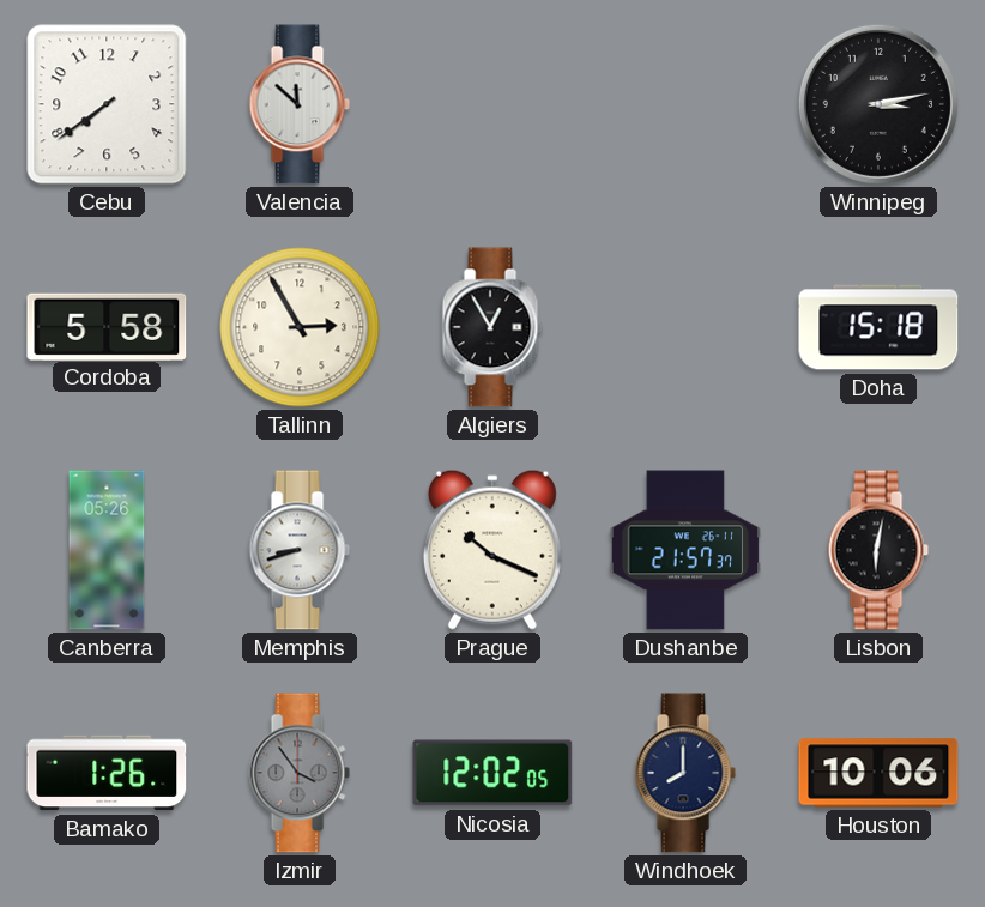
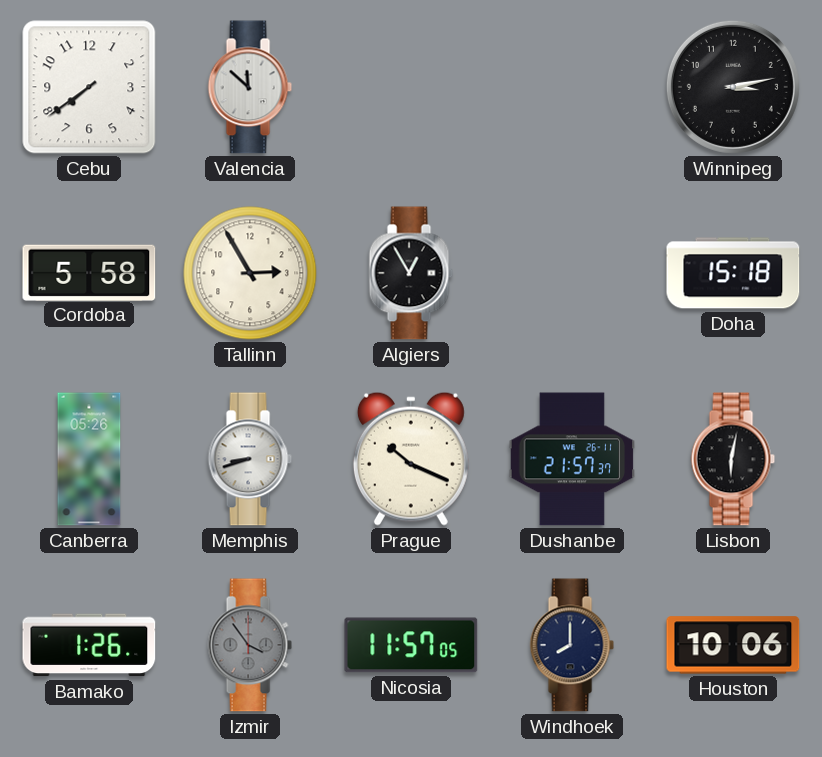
Nicosia: 12:02 -> 11:57 (411, 645)
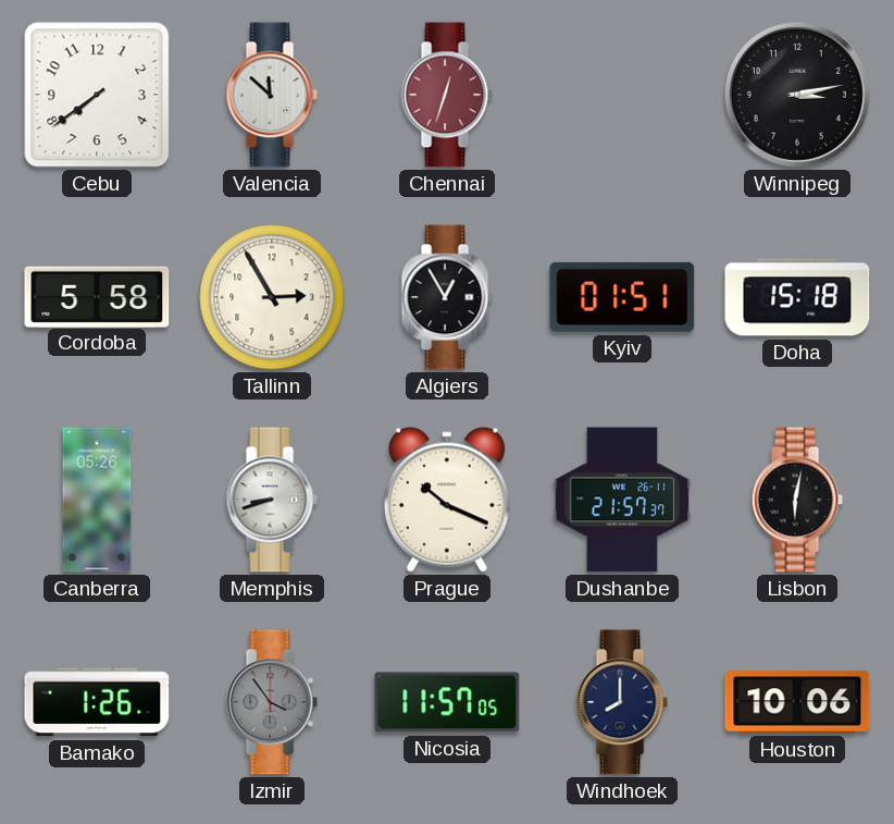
Chennai: none -> 12:33 (447, 95)
Kyiv: none -> 01:51 (622, 297)
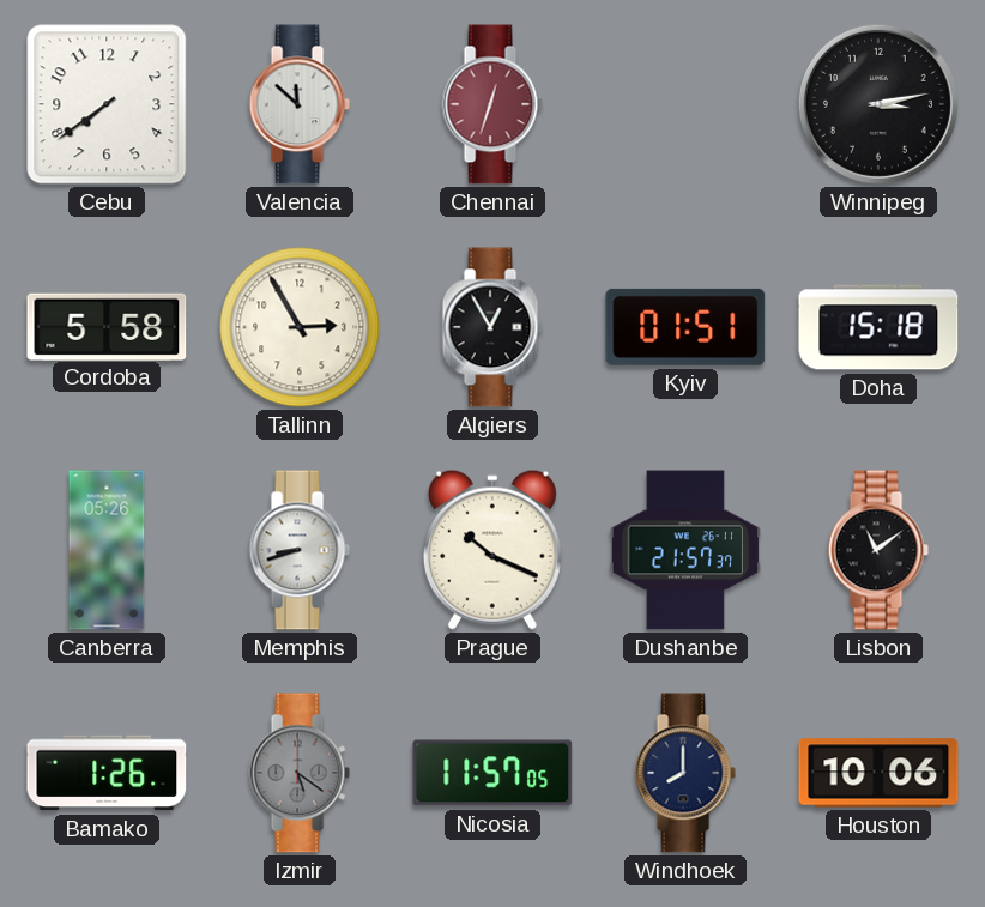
Lisbon: 6:02 -> 11:09 (878, 550)
Izmir: 3:54 -> 5:21 (300, 773)
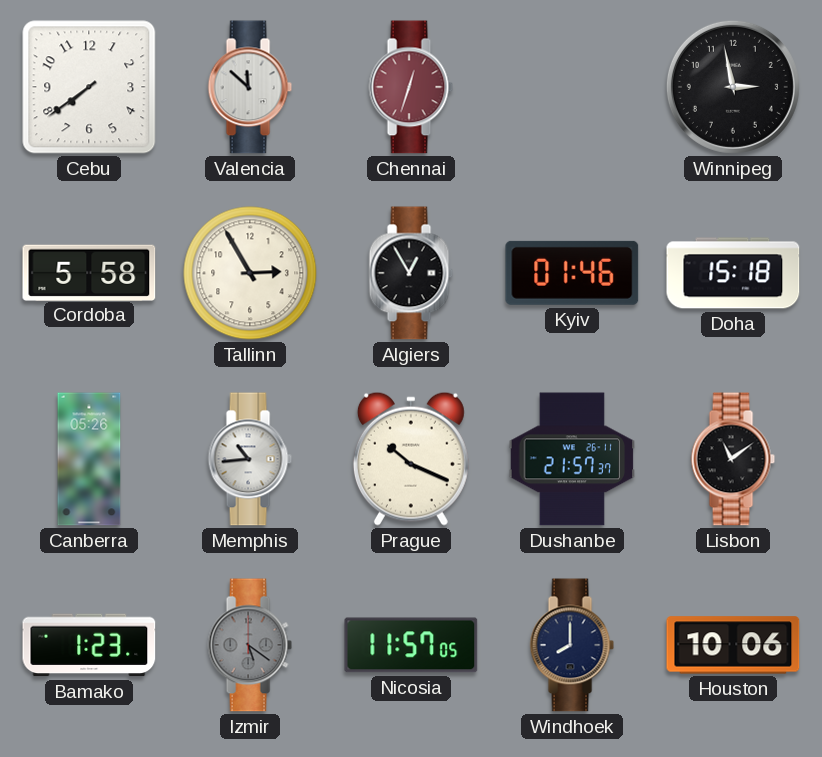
Winnipeg: 3:13 -> 2:58 (733, 87)
Kyiv: 01:51 -> 01:46 (572, 273)
Memphis: 8:42 -> 10:44 (250, 459)
Bamako: 1:26 -> 1:23 (89, 645)
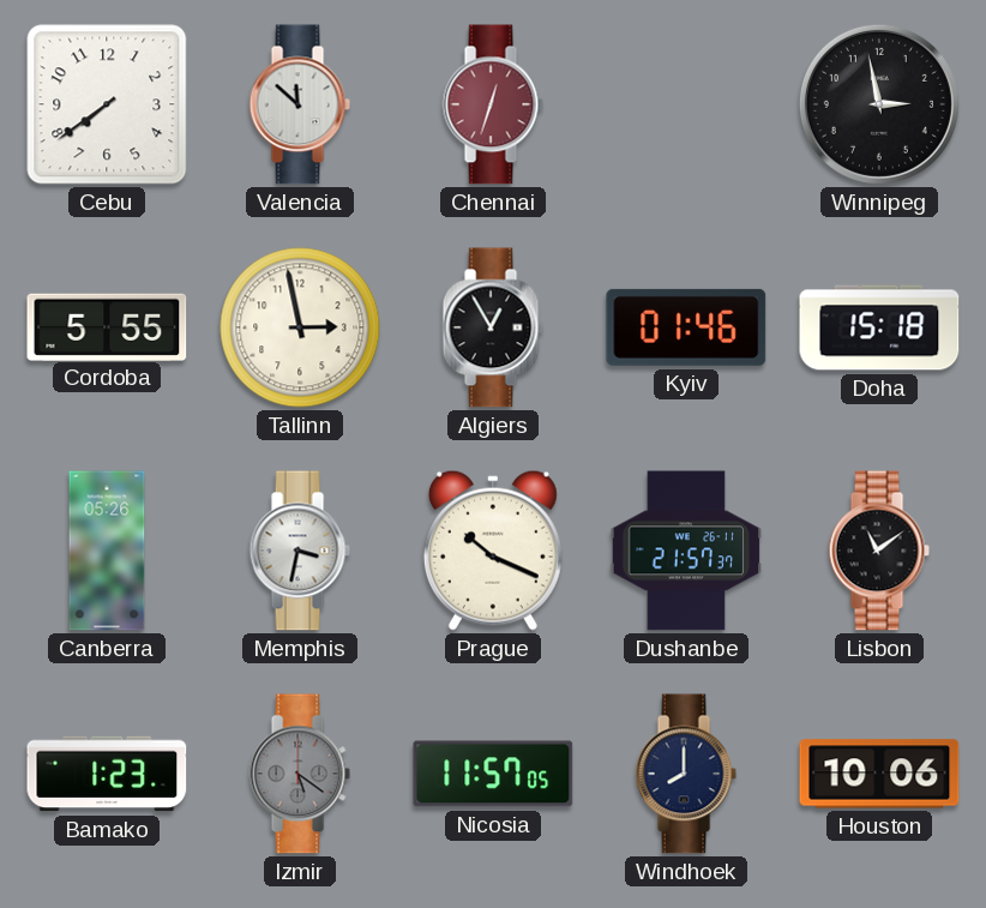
Cordoba: 5:58 -> 5:55 (107, 326)
Tallinn: 2:55 -> 2:58 (300, 327)
Memphis: 10:44 -> 3:32 (300, 551)
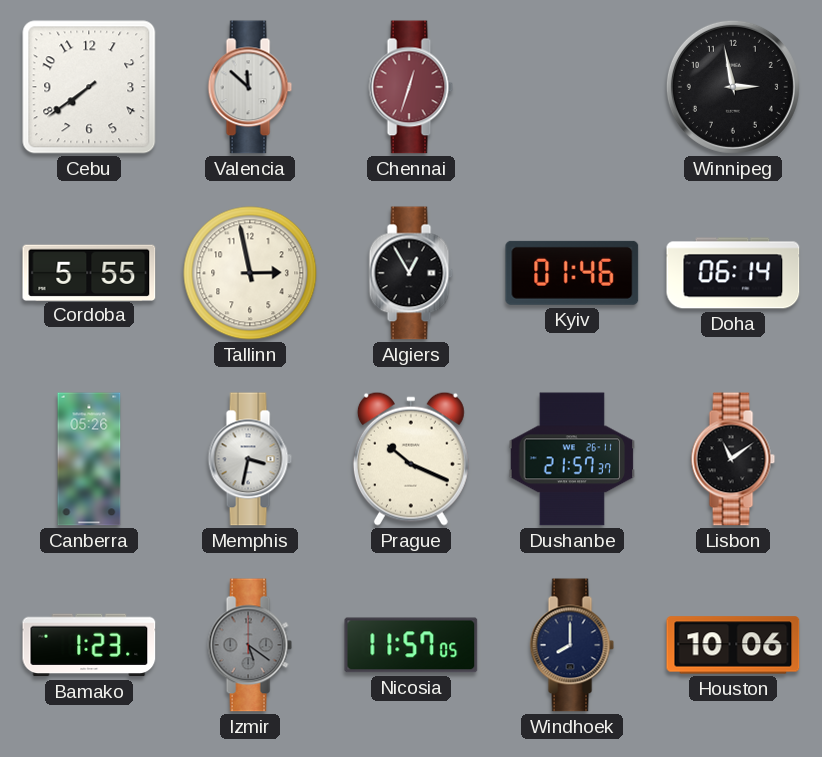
Doha: 15:18 -> 06:14 (733, 273)
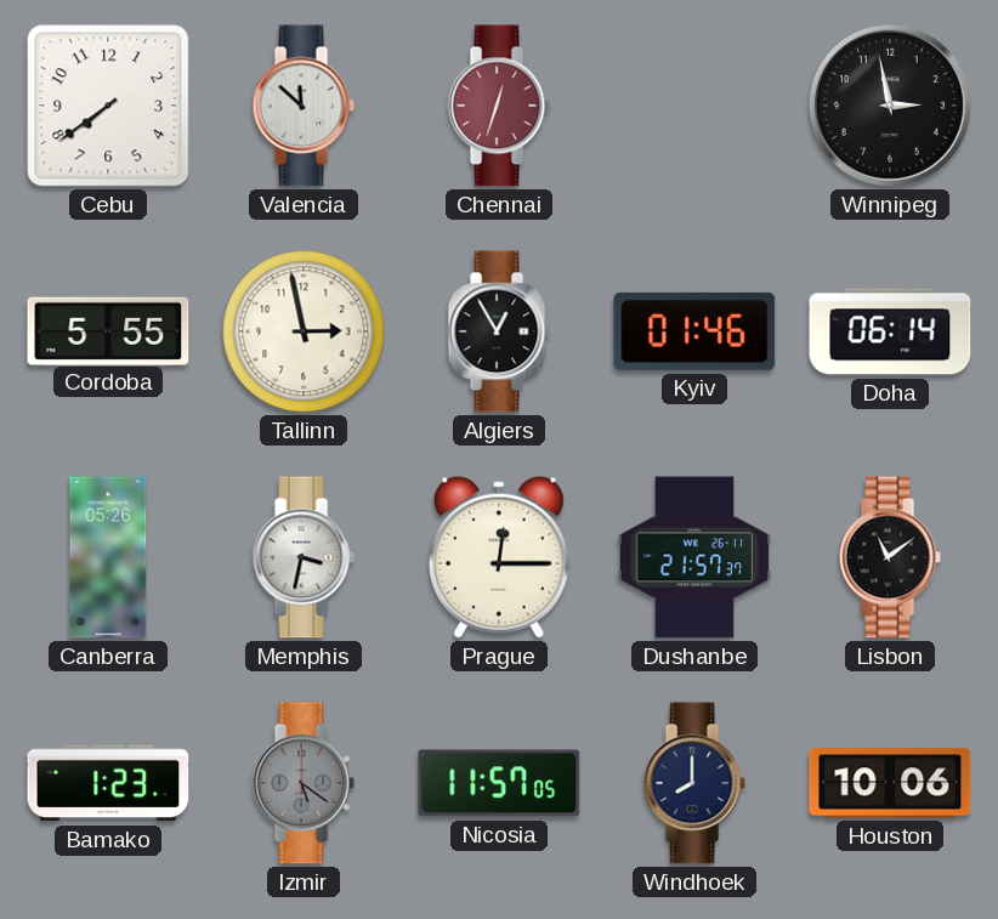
Prague: 10:19 -> 12:15 (499, 557)
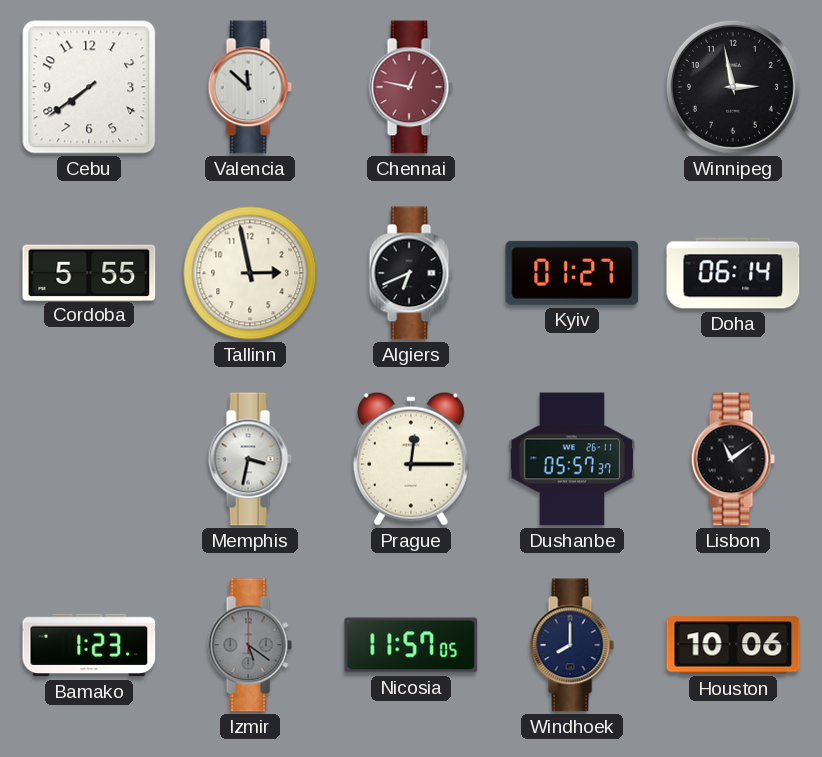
Chennai: 12:33 -> 12:47 (411, 87)
Algiers: 12:55 -> 6:41 (411, 273)
Kyiv: 01:46 -> 01:27 (572, 273)
Canberra: 05:26 -> none (108, 557)
Dushanbe: 21:57 -> 05:57 (572, 459)
